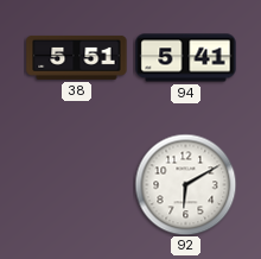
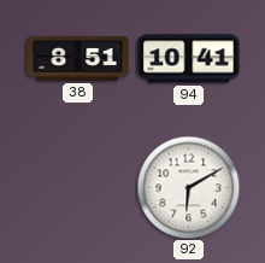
38: 5:51 -> 8:51 (78, 58)
94: 5:41 -> 10:41 (189, 59)
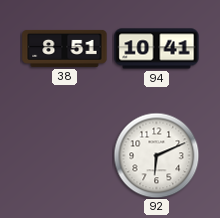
92: 6:10 -> 6:11 (156, 155)
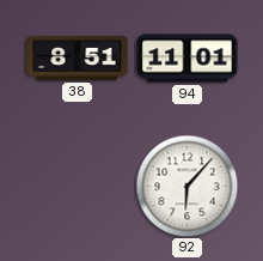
94: 10:41 -> 11:01 (188, 59)
92: 6:11 -> 6:07 (186, 186)
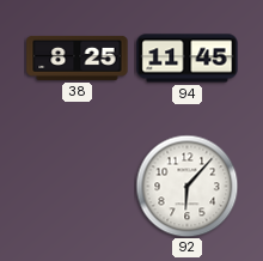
38: 8:51 -> 8:25 (78, 57)
94: 11:01 -> 11:45 (188, 59)
